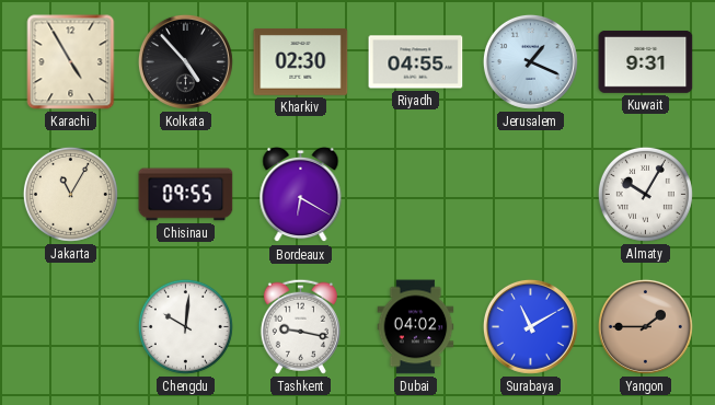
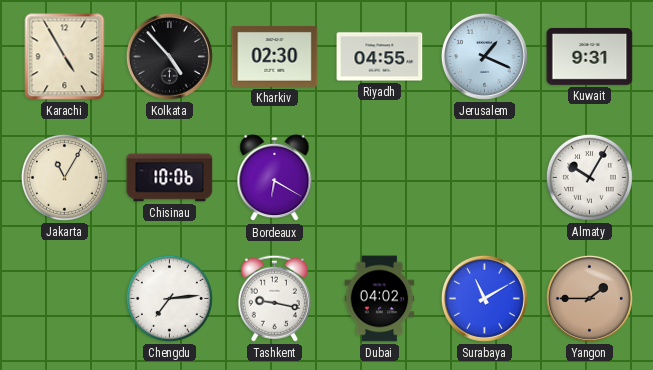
Chisinau: 09:55 -> 10:06 (170, 178)
Chengdu: 10:01 -> 7:14 (169, 298)
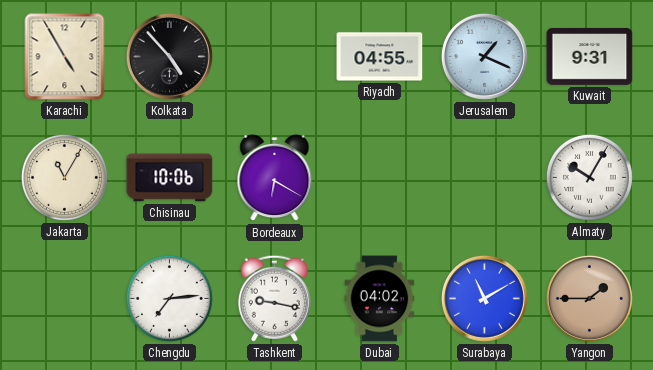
Kharkiv: 02:30 -> none (275, 57)
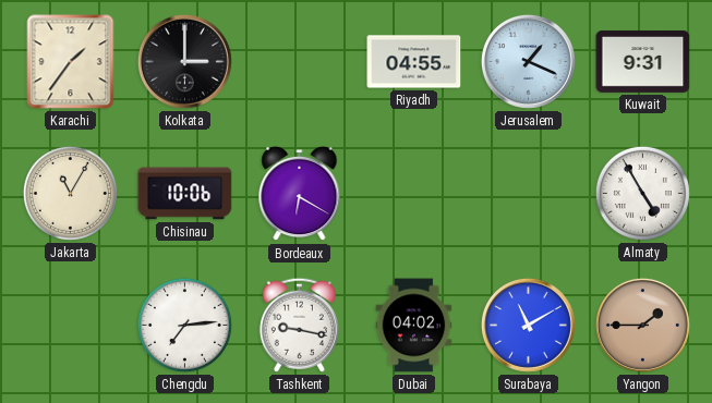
Karachi: 4:55 -> 1:36 (71, 62)
Kolkata: 4:53 -> 3:00 (184, 61)
Almaty: 10:05 -> 4:55 (642, 193)
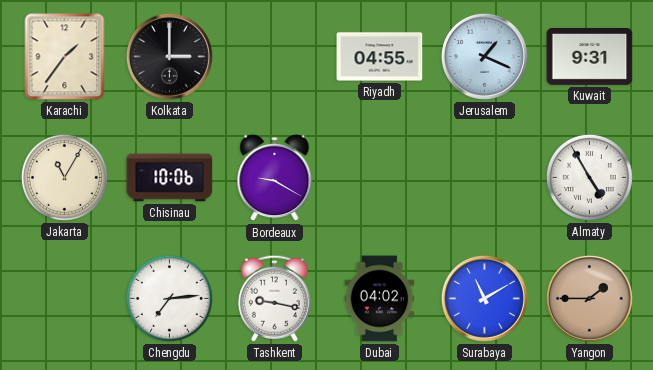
Bordeaux: 6:20 -> 9:20 (275, 178)
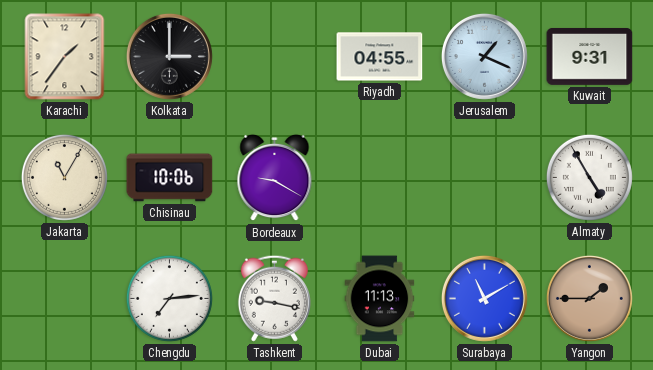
Dubai: 04:02 -> 11:13 (380, 299)
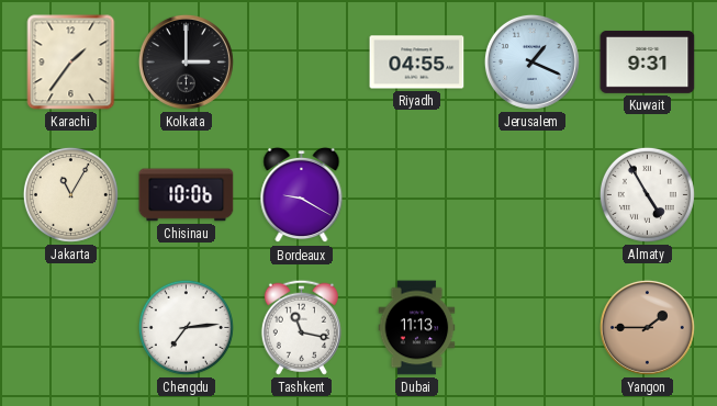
Tashkent: 9:17 -> 11:17 (301, 327)
Surabaya: 11:10 -> none (484, 298)
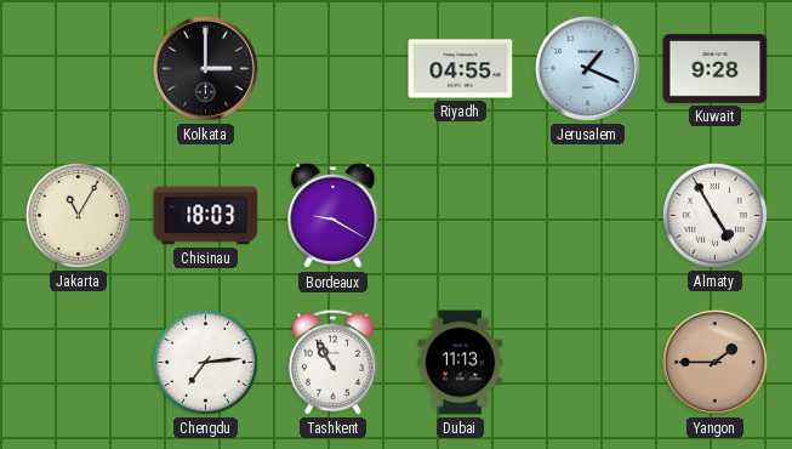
Karachi: 1:36 -> none (71, 63)
Kuwait: 9:31 -> 9:28 (716, 68)
Chisinau: 10:06 -> 18:03 (206, 216)
Tashkent: 11:17 -> 10:55 (332, 362)
